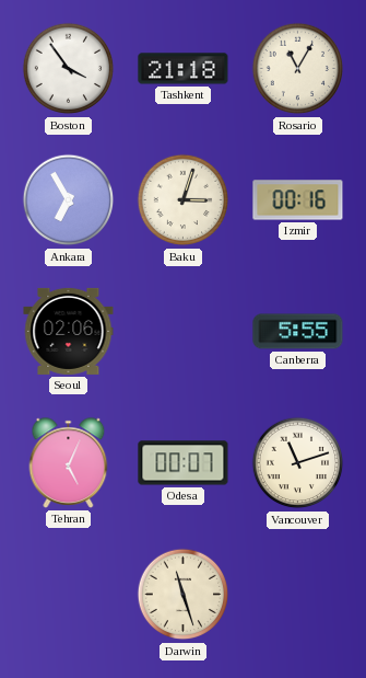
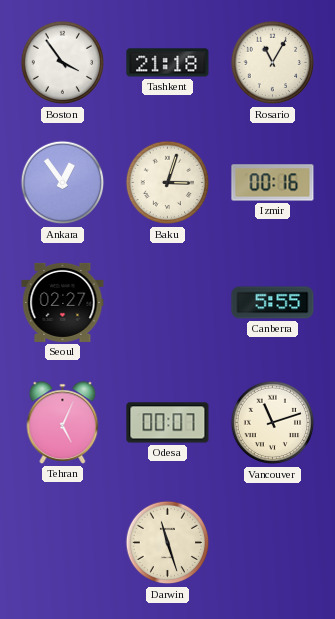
Ankara: 6:55 -> 12:54 (63, 183)
Seoul: 02:06 -> 02:27 (63, 302)
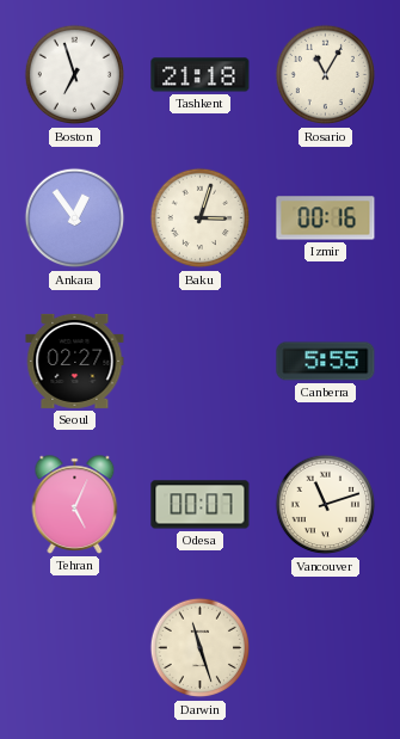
Boston: 3:54 -> 6:57 (75, 75)
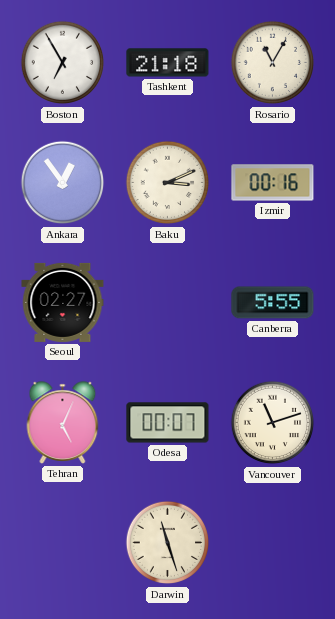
Boston: 6:57 -> 6:55 (63, 63)
Baku: 3:03 -> 3:11 (168, 183)
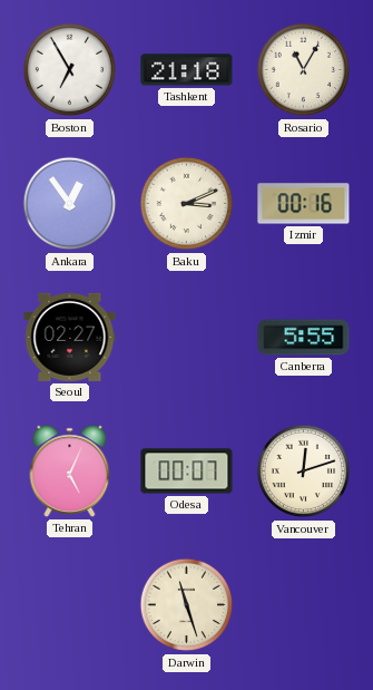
Vancouver: 11:12 -> 12:12 (304, 472)
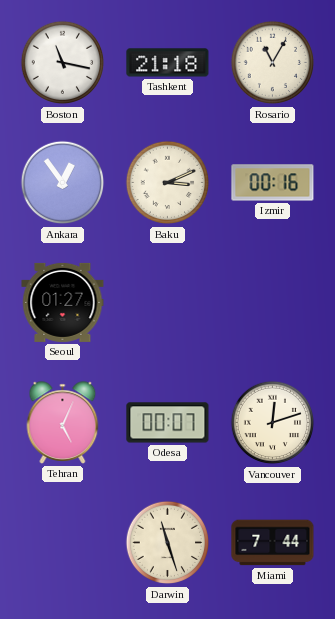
Boston: 6:55 -> 11:17 (63, 63)
Seoul: 02:27 -> 01:27 (63, 302)
Canberra: 5:55 -> none (304, 338)
Miami: none -> 7:44 (273, 543)
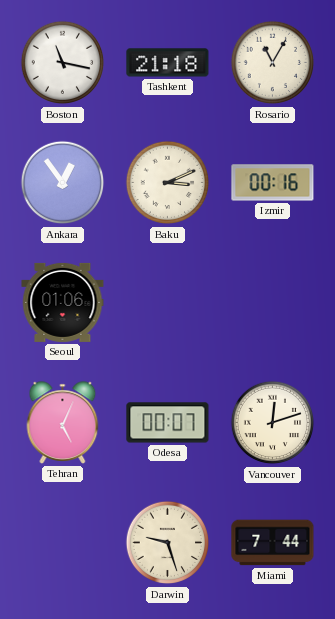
Seoul: 01:27 -> 01:06 (63, 302)
Darwin: 11:27 -> 9:27 (168, 543)
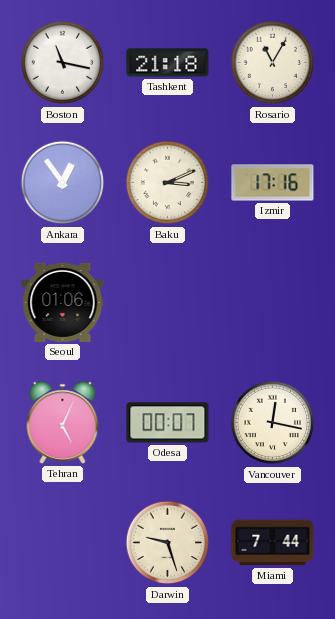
Izmir: 00:16 -> 17:16 (273, 183)
Vancouver: 12:12 -> 12:17 (273, 423)
